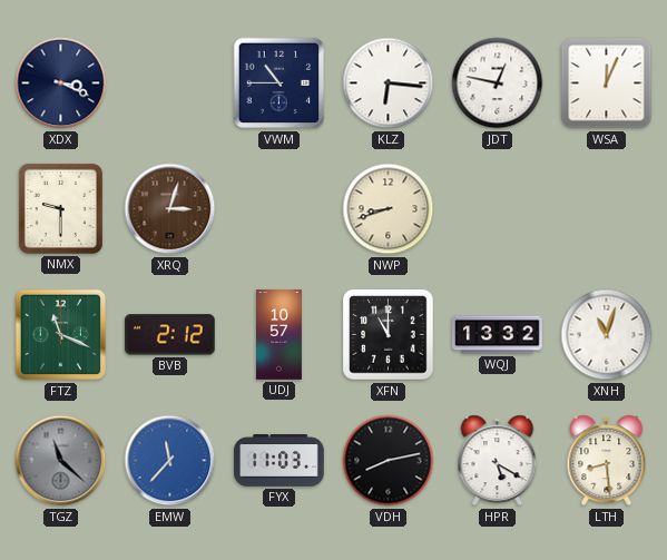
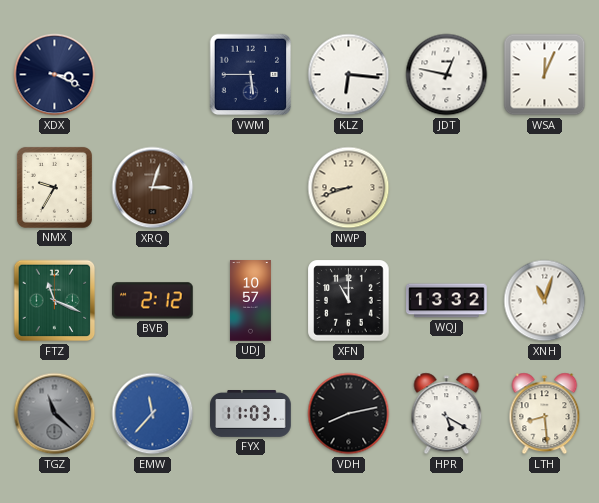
VWM: 10:45 -> 5:45 (251, 75)
NMX: 9:30 -> 9:35 (54, 187)
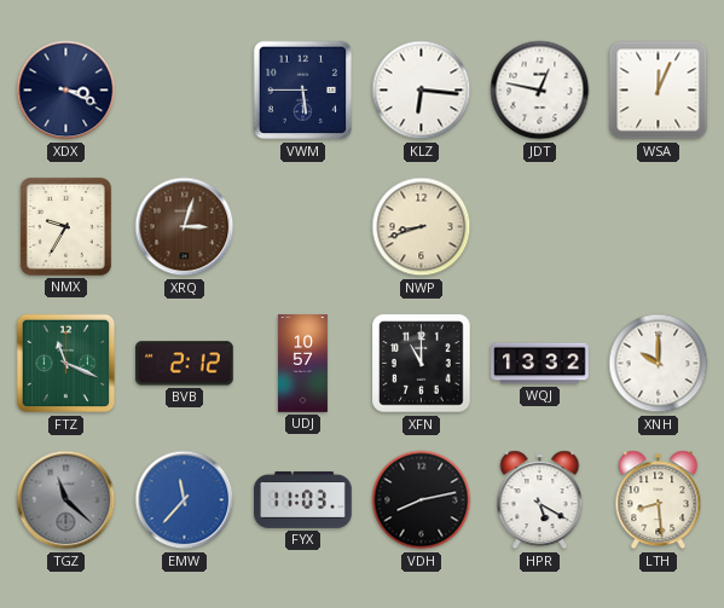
XNH: 11:03 -> 10:00 (659, 364)
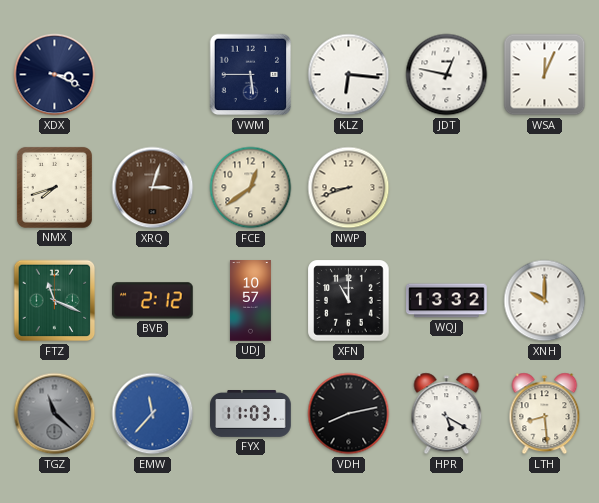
NMX: 9:35 -> 7:42 (54, 187)
FCE: none -> 12:39 (251, 188)
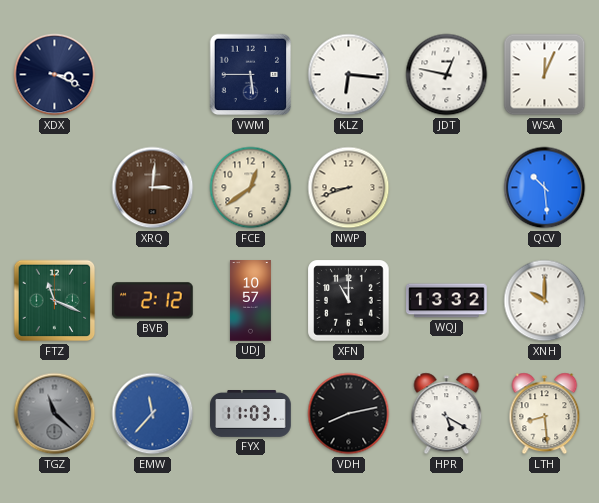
NMX: 7:42 -> none (54, 187)
XRQ: 3:03 -> 3:01 (153, 188)
QCV: none -> 10:29 (545, 188)
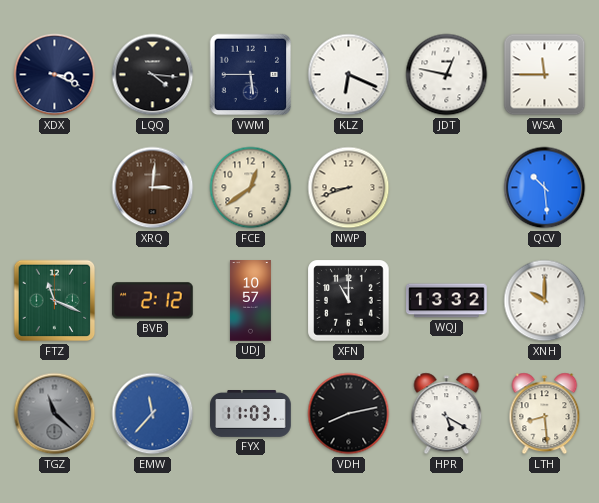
LQQ: none -> 4:16 (153, 75)
KLZ: 6:16 -> 6:19 (349, 75)
WSA: 12:04 -> 11:45 (545, 75)
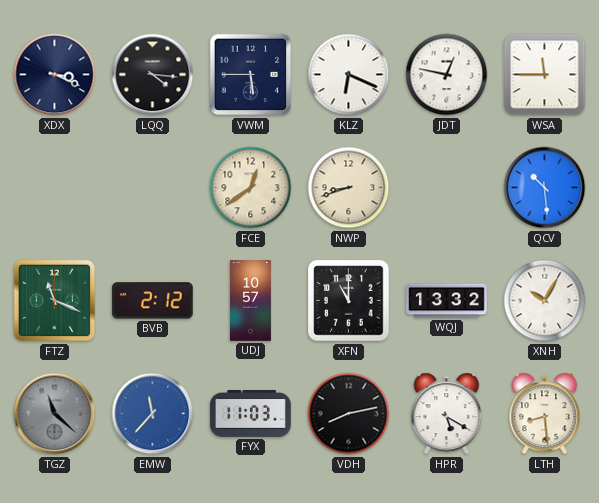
XRQ: 3:01 -> none (153, 188)
XNH: 10:00 -> 10:05 (545, 301)
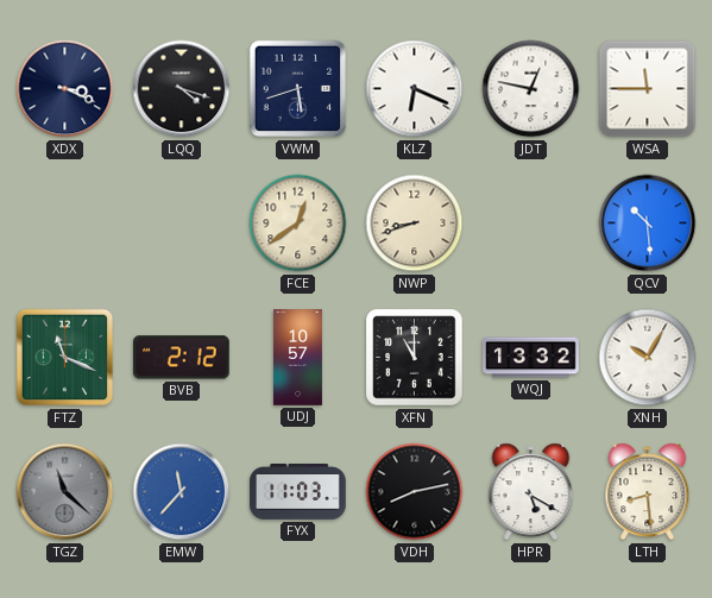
LQQ: 4:16 -> 4:18 (182, 89)
VWM: 5:45 -> 5:42 (298, 89)
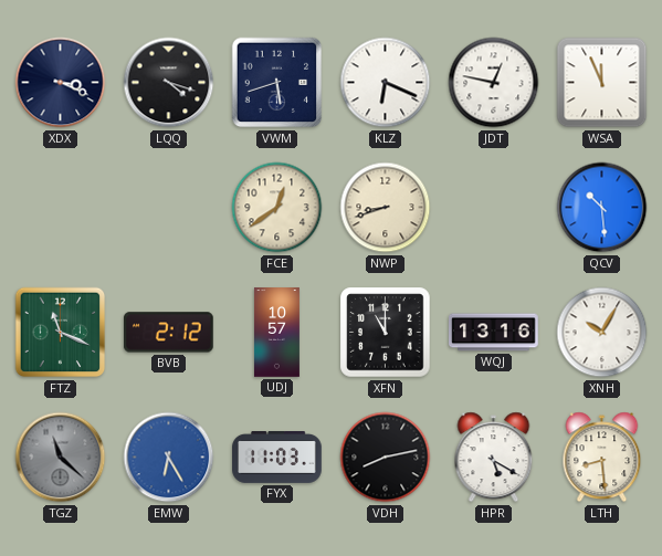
WSA: 11:45 -> 11:56 (602, 83)
WQJ: 13:32 -> 13:16 (494, 333)
EMW: 11:37 -> 6:25 (169, 458)
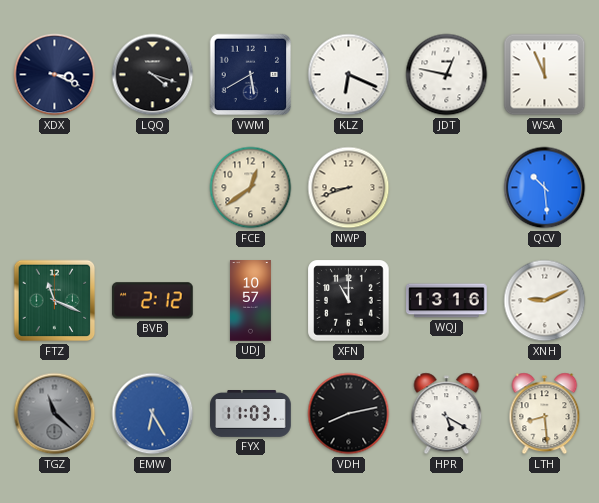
VWM: 5:42 -> 5:40 (251, 75)
XNH: 10:05 -> 9:11 (545, 301)
